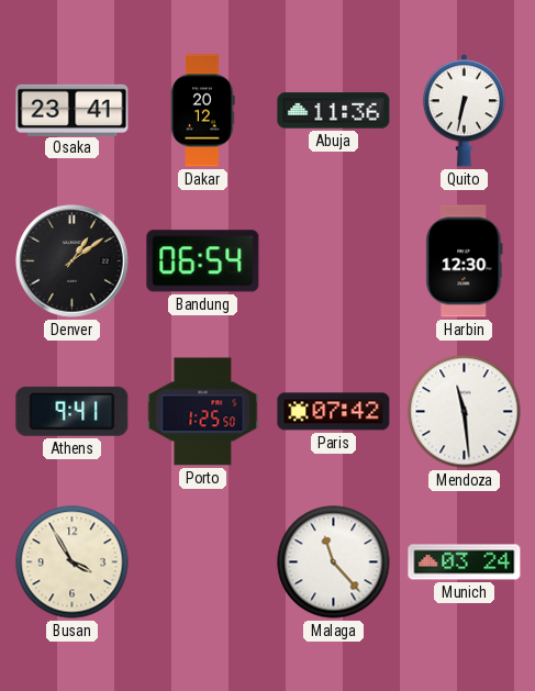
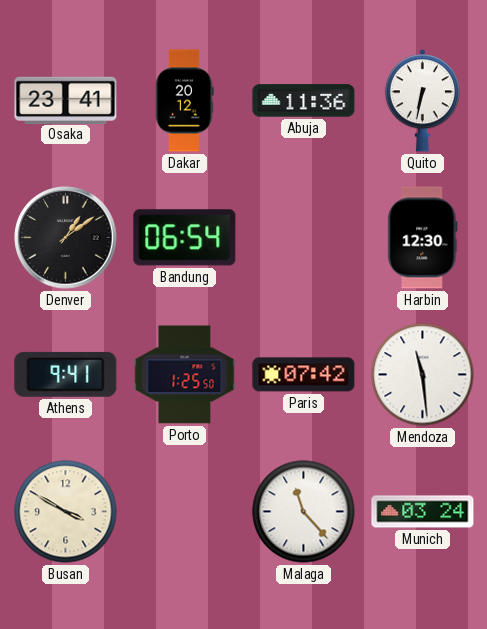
Busan: 3:55 -> 3:50 (66, 512)
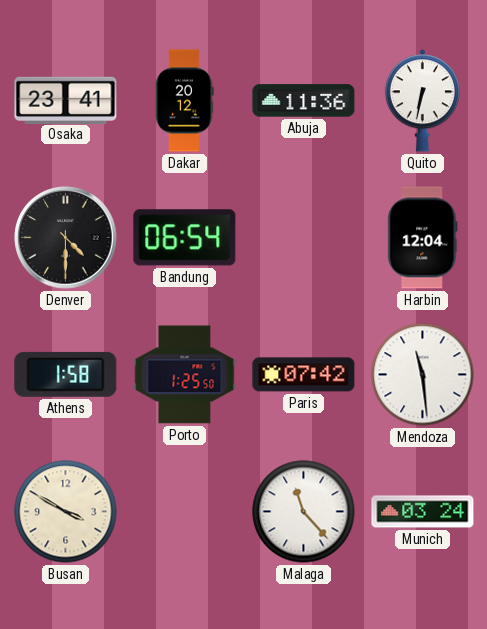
Denver: 1:09 -> 4:30 (66, 238)
Harbin: 12:30 -> 12:04 (423, 238)
Athens: 9:41 -> 1:58 (66, 374)
